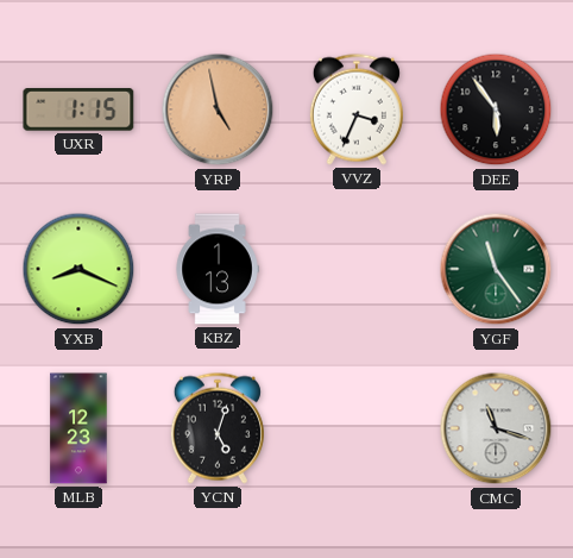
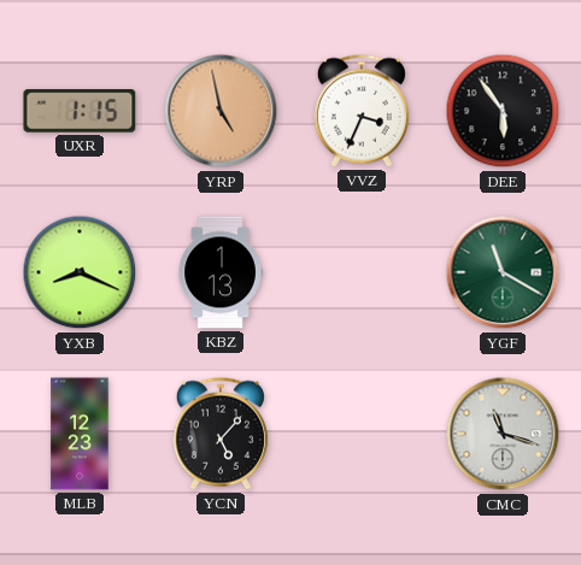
YGF: 11:24 -> 11:20 (503, 272)
YCN: 5:03 -> 5:07 (221, 434)
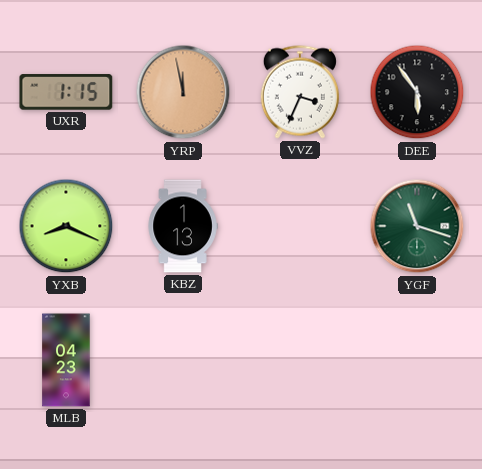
YRP: 4:58 -> 11:58 (183, 92)
YGF: 11:20 -> 11:18 (417, 226)
MLB: 12:23 -> 04:23 (66, 360)
YCN: 5:07 -> none (221, 434)
CMC: 11:18 -> none (503, 434)
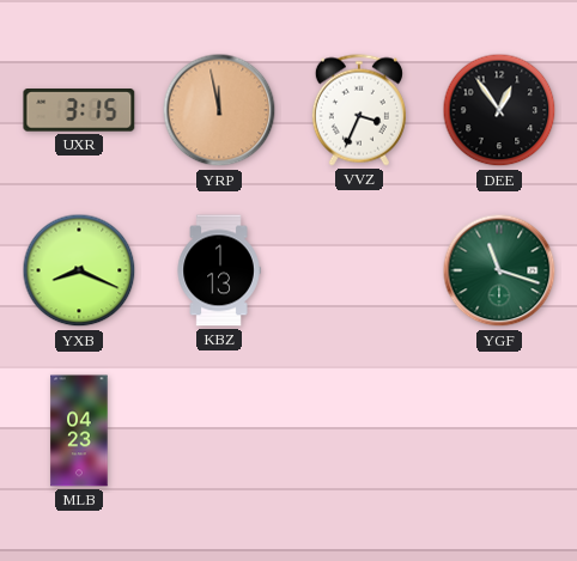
UXR: 1:15 -> 3:15 (79, 110)
DEE: 5:54 -> 12:54 (499, 110)
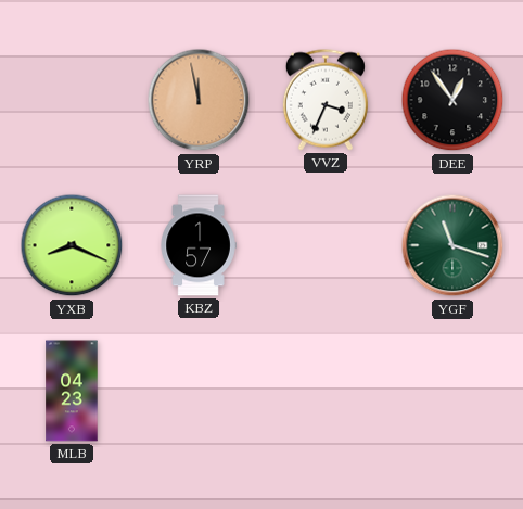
UXR: 3:15 -> none (79, 110)
KBZ: 1:13 -> 1:57 (199, 245)
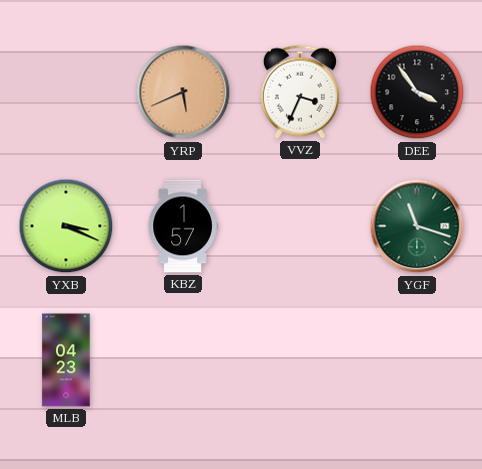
YRP: 11:58 -> 5:41 (183, 92)
DEE: 12:54 -> 3:54 (417, 92)
YXB: 8:19 -> 3:19 (66, 226)
